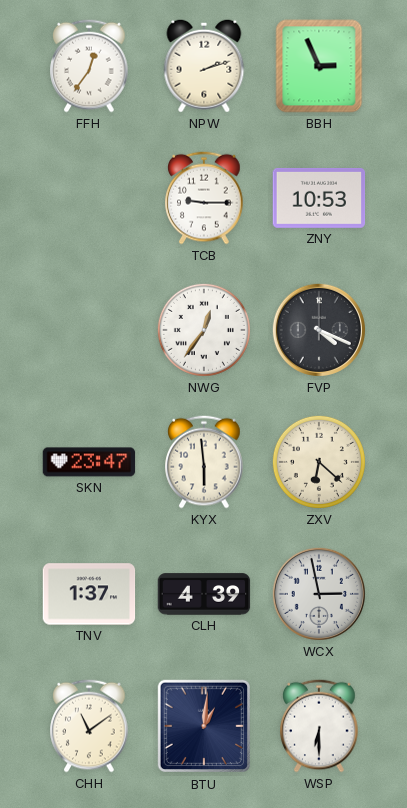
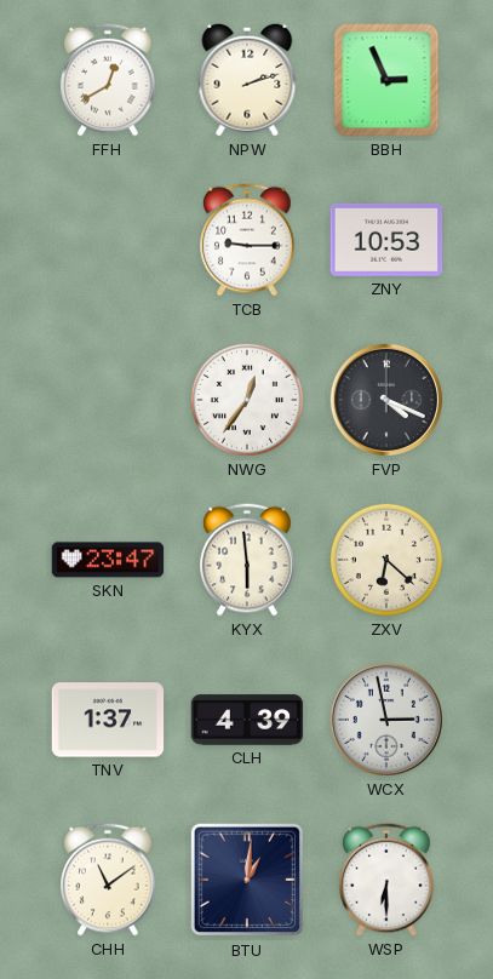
FFH: 12:36 -> 12:40 (108, 80)
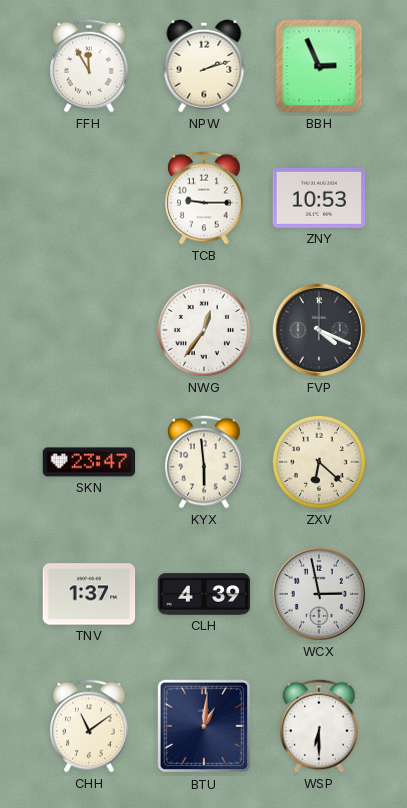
FFH: 12:40 -> 11:55 (89, 66)
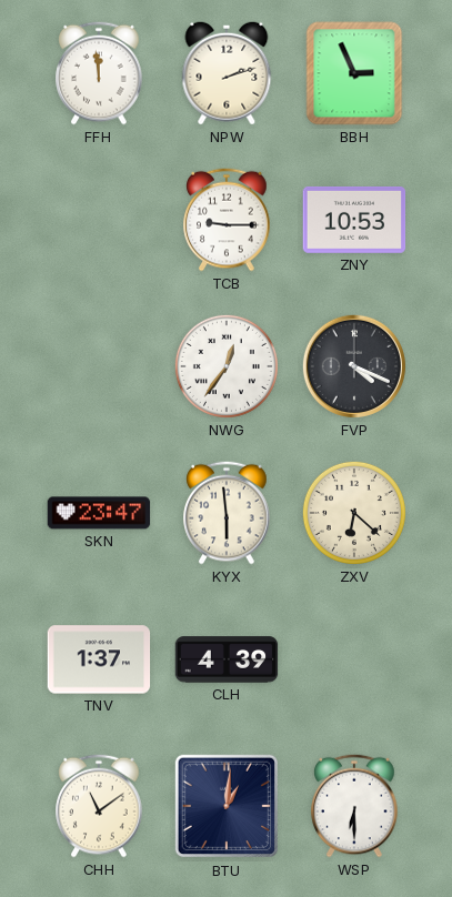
FFH: 11:55 -> 11:59 (99, 73)
WCX: 2:58 -> none (319, 594)
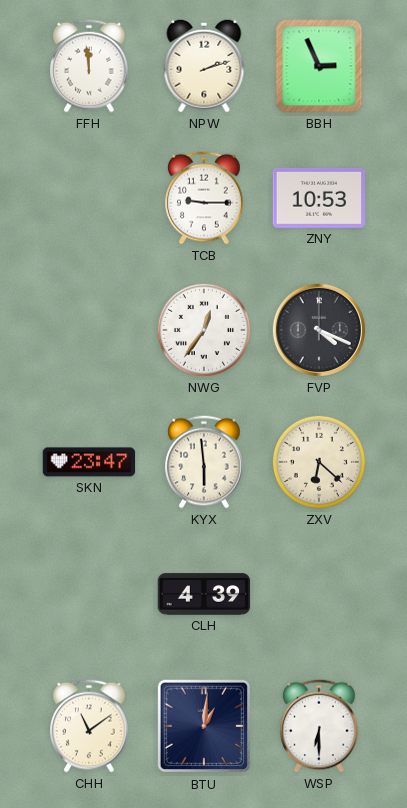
TNV: 1:37 -> none (99, 659)
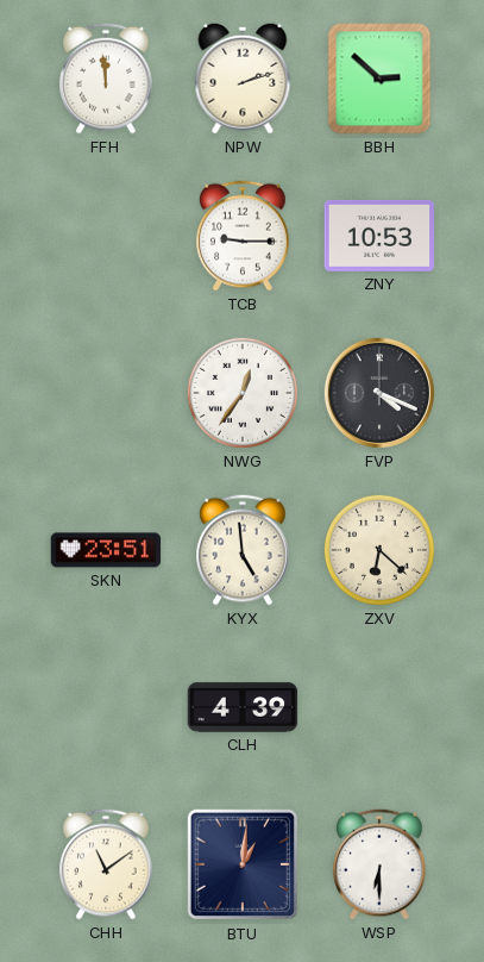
BBH: 2:56 -> 2:52 (379, 79)
SKN: 23:47 -> 23:51 (106, 550)
KYX: 5:59 -> 4:59 (243, 550)
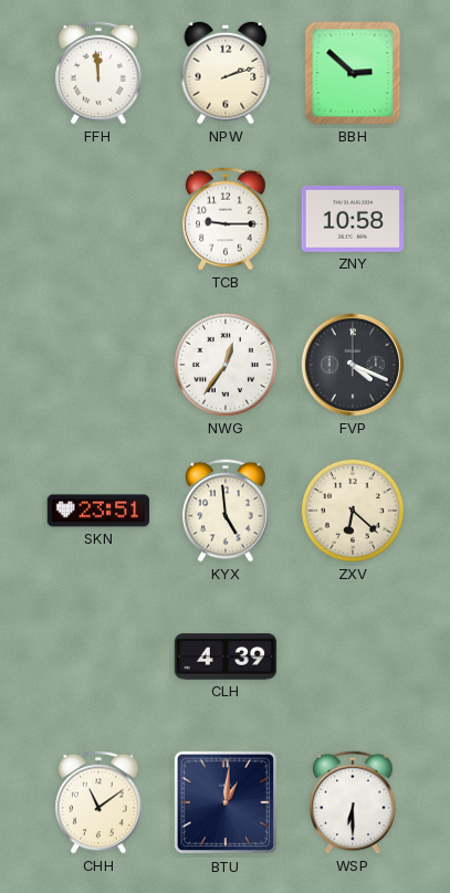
ZNY: 10:53 -> 10:58 (353, 219)
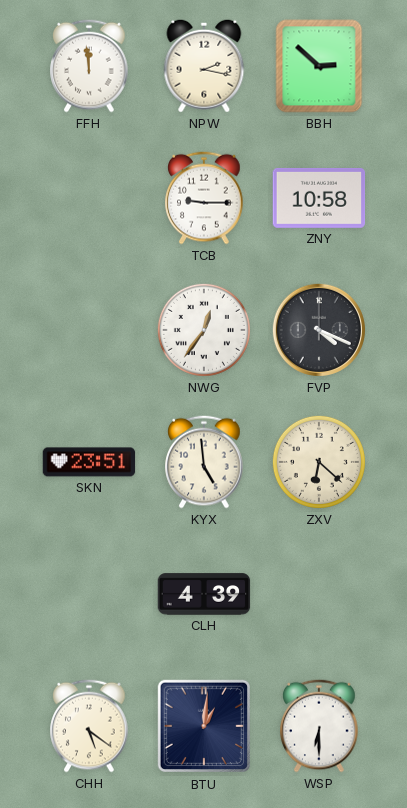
NPW: 2:12 -> 2:17 (204, 66)
CHH: 11:09 -> 5:21 (89, 726)
